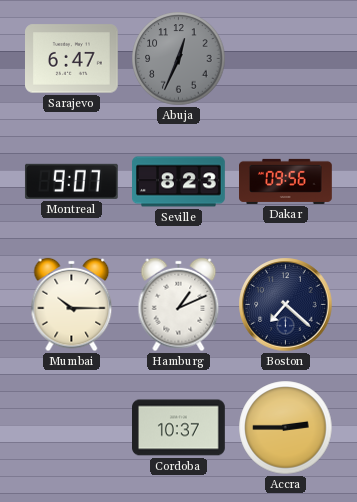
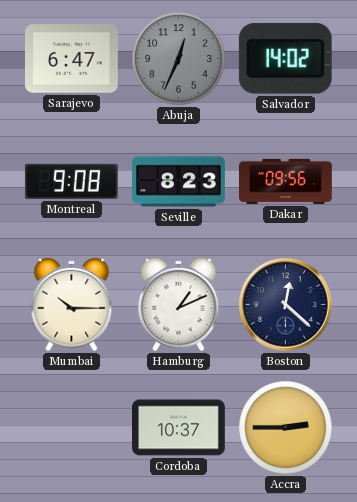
Salvador: none -> 14:02 (285, 58)
Montreal: 9:07 -> 9:08 (71, 181)
Boston: 7:22 -> 12:22 (286, 305)
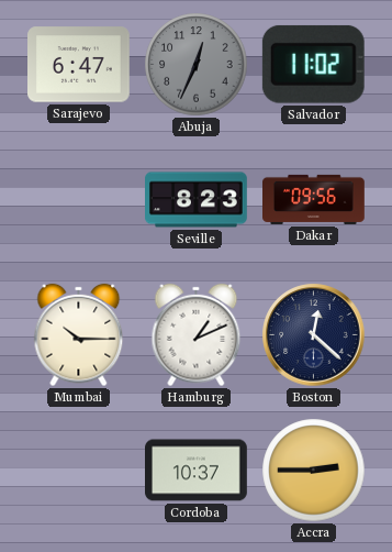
Salvador: 14:02 -> 11:02 (313, 64)
Montreal: 9:08 -> none (71, 181)
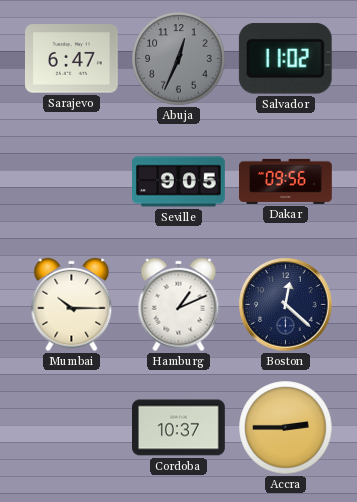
Seville: 8:23 -> 9:05 (179, 182)
